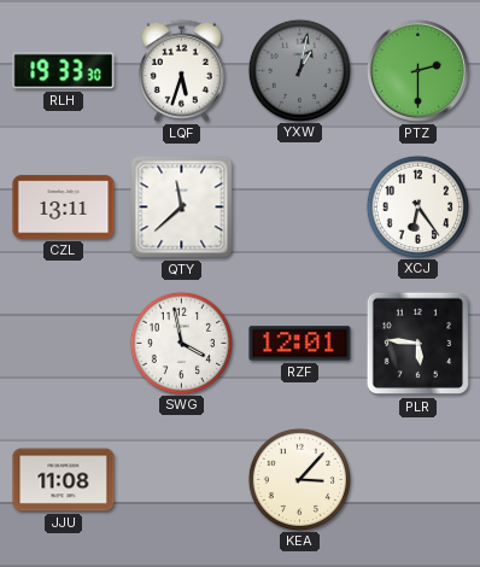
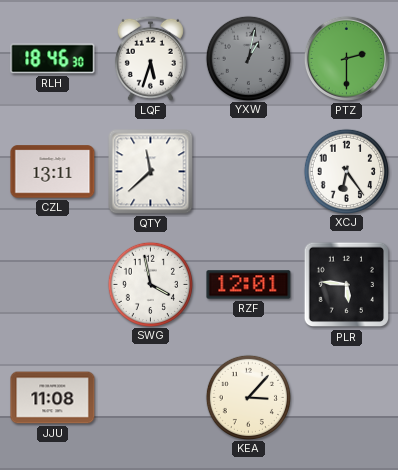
RLH: 19:33 -> 18:46 (53, 59)
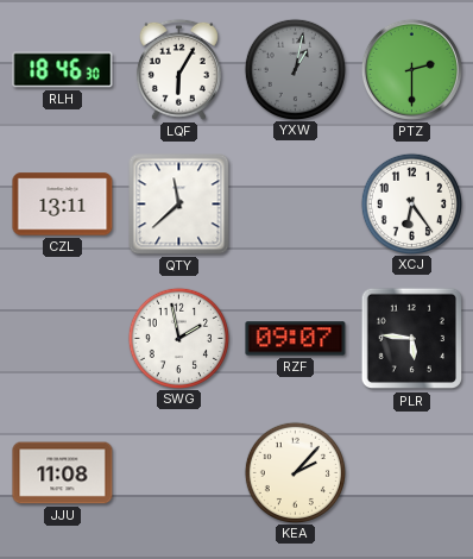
LQF: 5:33 -> 6:05 (178, 69)
SWG: 3:58 -> 1:58 (178, 338)
RZF: 12:01 -> 09:07 (296, 339)
KEA: 3:07 -> 2:07 (295, 472)
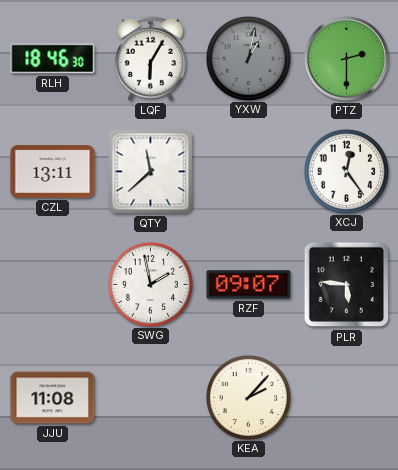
XCJ: 6:24 -> 12:24 (346, 171)
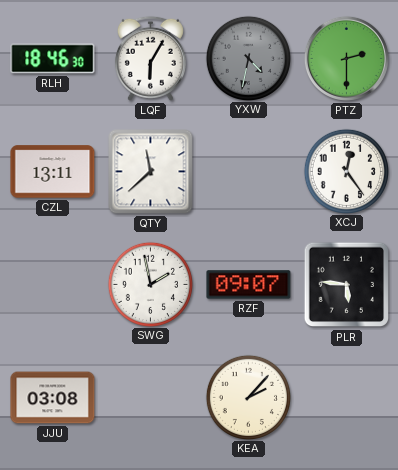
YXW: 1:02 -> 4:32 (248, 58)
JJU: 11:08 -> 03:08 (53, 398)
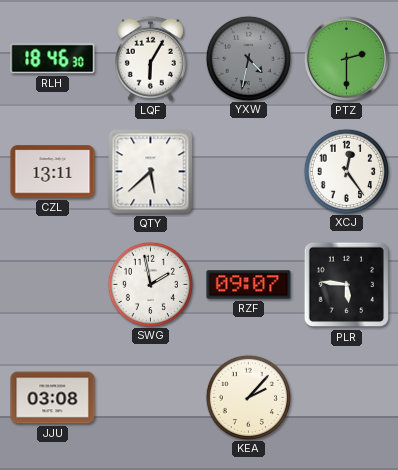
QTY: 11:38 -> 5:38 (151, 172)
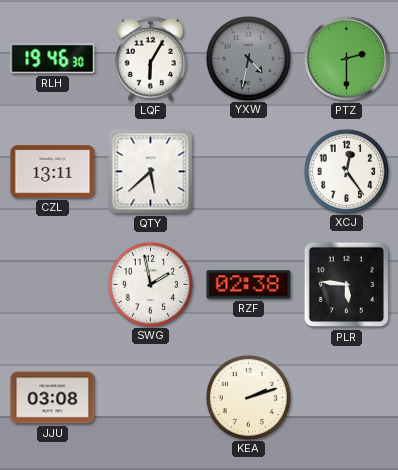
RLH: 18:46 -> 19:46 (53, 59)
RZF: 09:07 -> 02:38 (249, 285)
KEA: 2:07 -> 2:12 (248, 397)
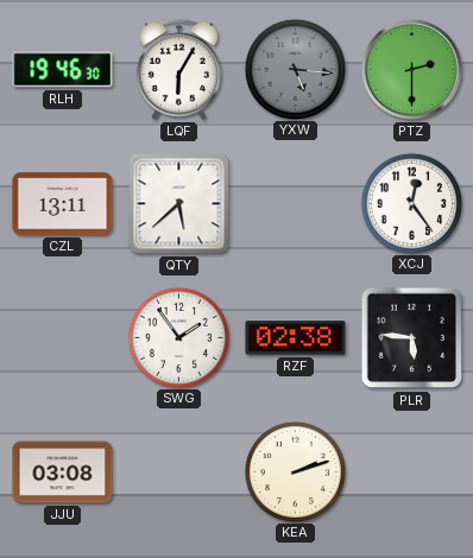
YXW: 4:32 -> 5:16 (295, 69)
SWG: 1:58 -> 1:54 (178, 337)
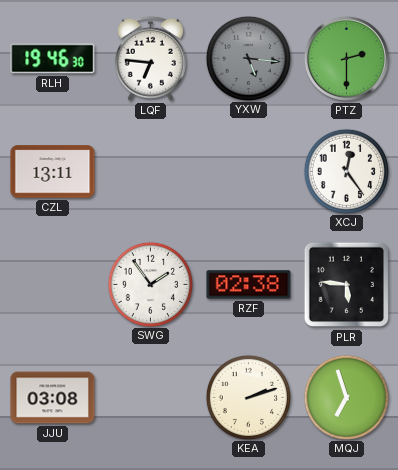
LQF: 6:05 -> 6:46 (150, 58)
QTY: 5:38 -> none (179, 204)
MQJ: none -> 6:57 (346, 397)
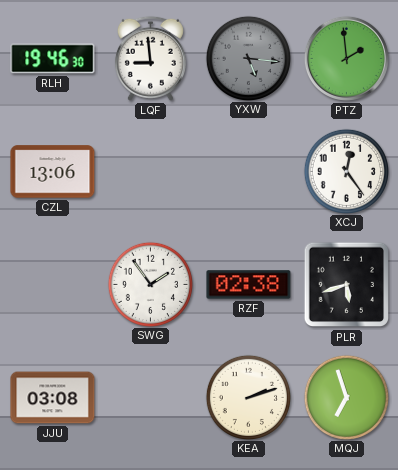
LQF: 6:46 -> 8:59 (150, 58)
PTZ: 2:30 -> 1:59 (346, 58)
CZL: 13:11 -> 13:06 (53, 172)
PLR: 5:46 -> 5:42 (347, 285)
